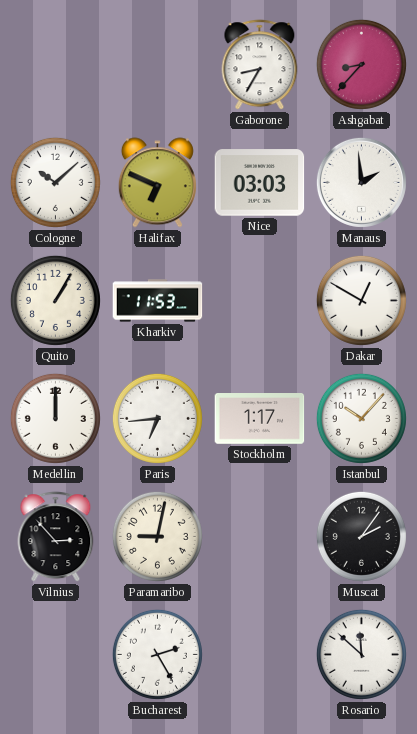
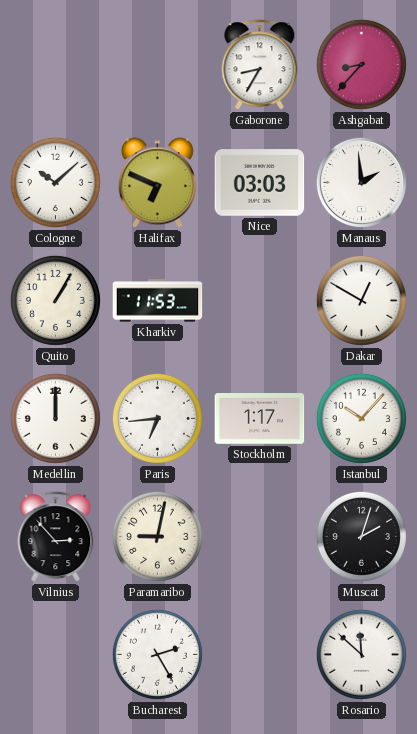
Muscat: 2:06 -> 2:03 (361, 536)
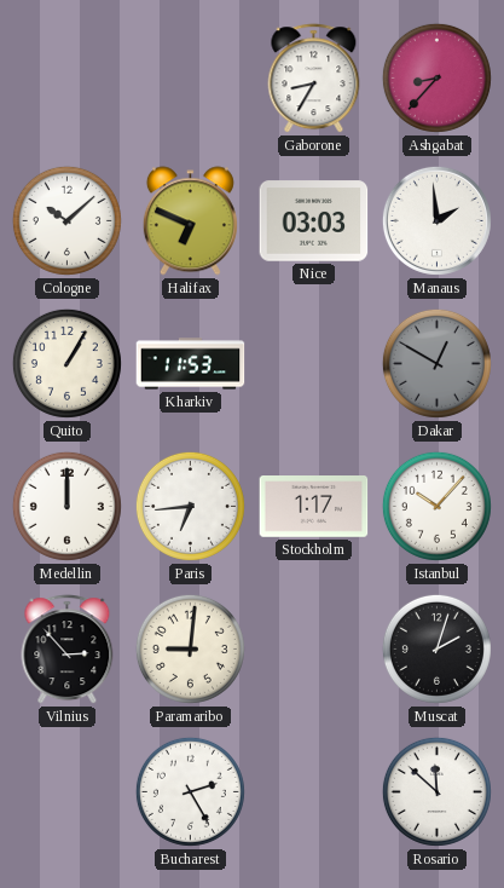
Dakar dial: white -> grey (436, 363)
Paramaribo: 9:02 -> 9:01 (190, 648)
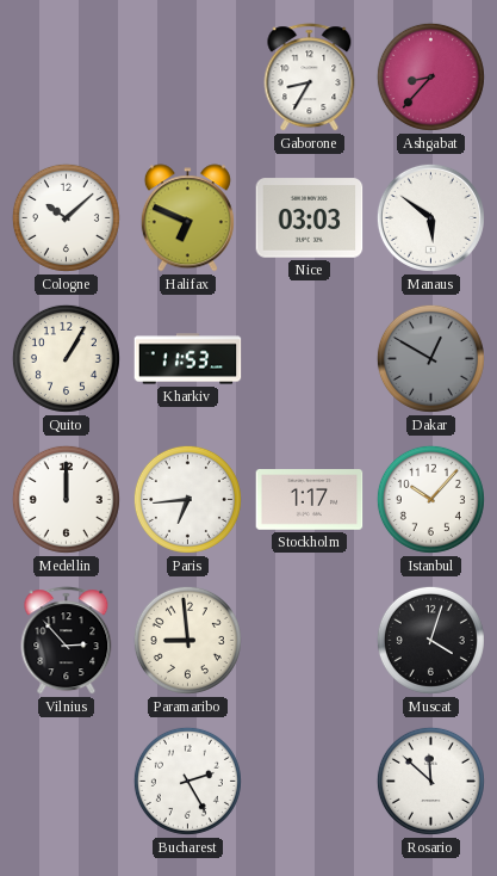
Manaus: 1:59 -> 5:51 (430, 217)
Paramaribo: 9:01 -> 8:59 (187, 640)
Muscat: 2:03 -> 4:03 (430, 640)
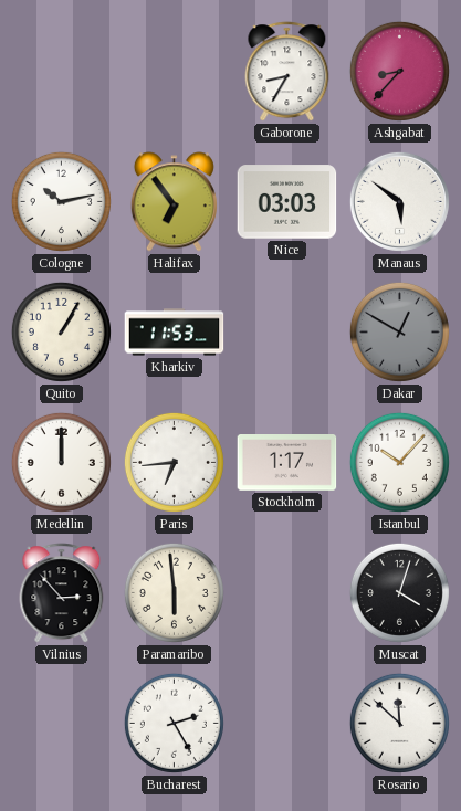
Cologne: 10:08 -> 10:13 (61, 201)
Halifax: 6:49 -> 6:54 (174, 202)
Paramaribo: 8:59 -> 5:59 (174, 592)
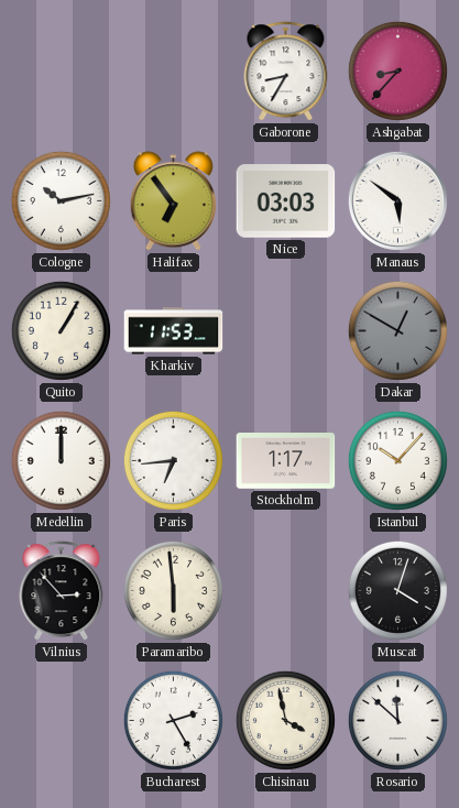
Chisinau: none -> 3:58 (285, 720)
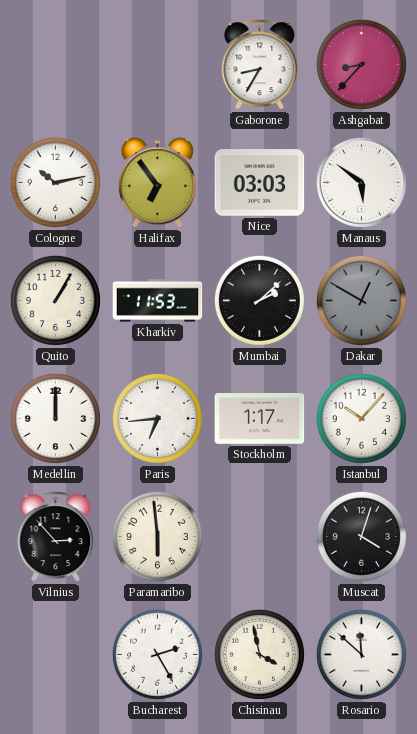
Mumbai: none -> 2:08 (259, 300)
